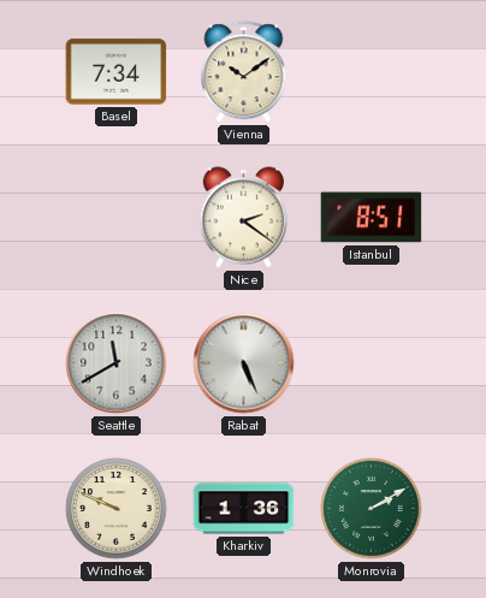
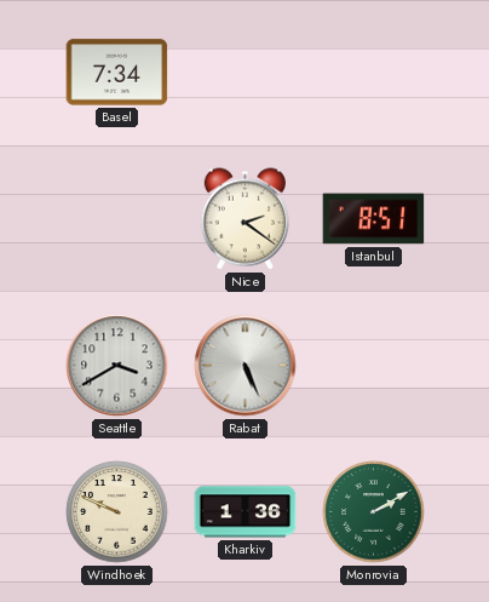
Vienna: 10:09 -> none (244, 72)
Seattle: 11:40 -> 3:40 (117, 366)
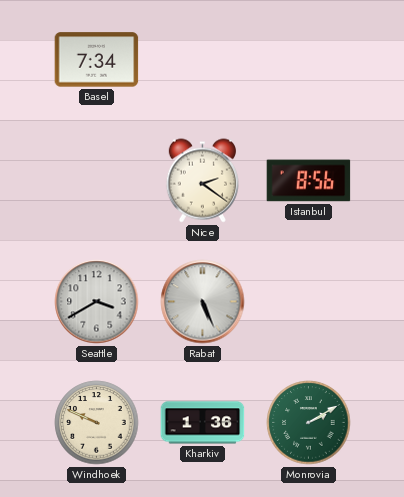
Istanbul: 8:51 -> 8:56 (309, 181)
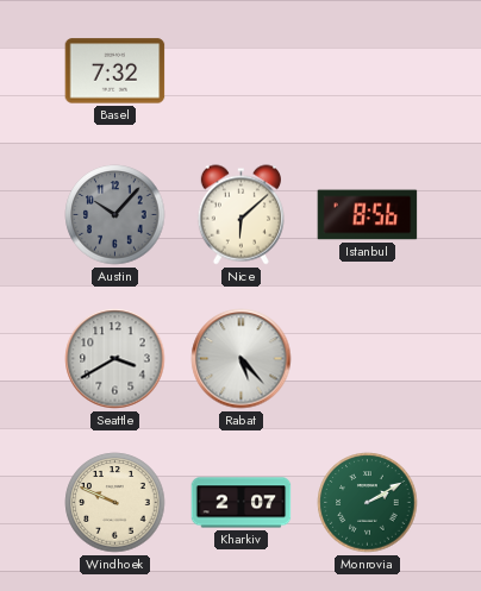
Basel: 7:34 -> 7:32 (115, 71)
Austin: none -> 10:07 (115, 215)
Nice: 2:21 -> 6:08 (240, 215)
Rabat: 5:26 -> 5:23 (242, 359)
Kharkiv: 1:36 -> 2:07 (242, 503)
